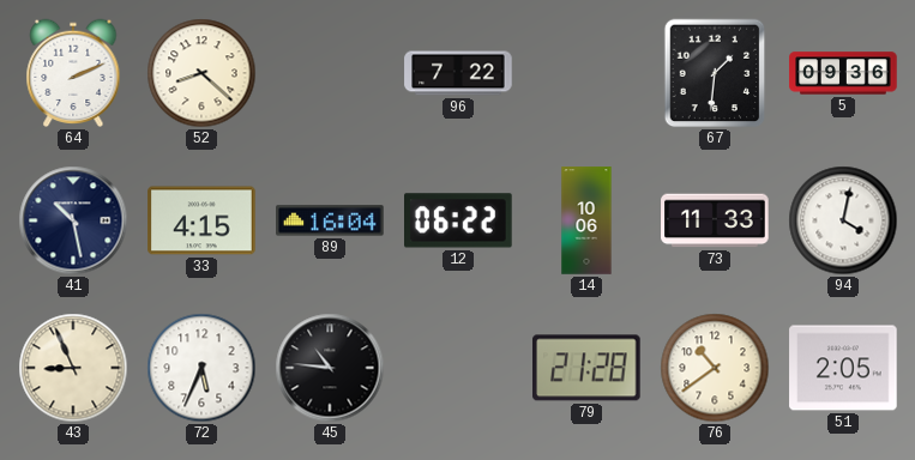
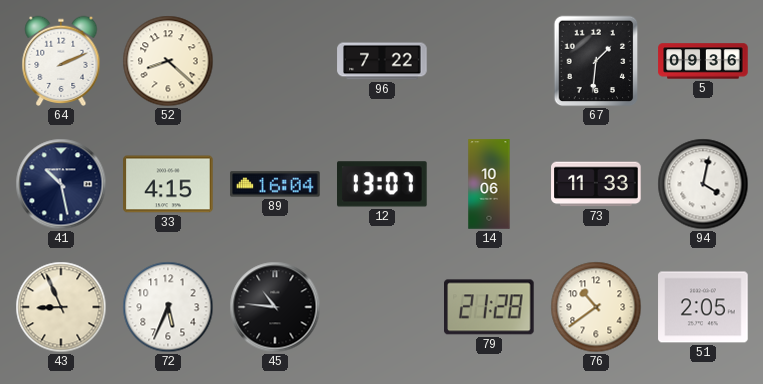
12: 06:22 -> 13:07 (383, 184)
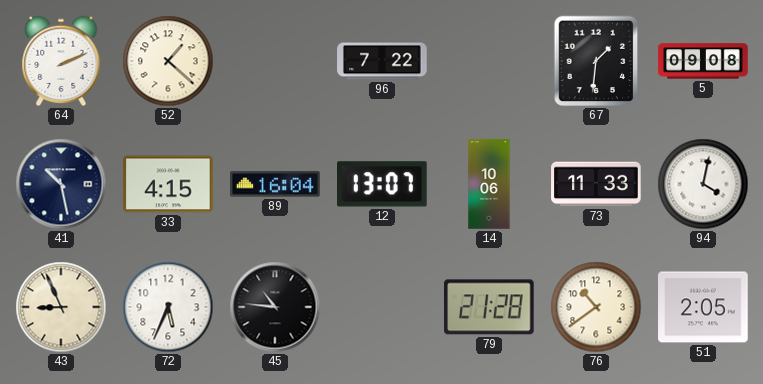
52: 8:22 -> 1:22 (168, 61)
5: 09:36 -> 09:08 (703, 61)
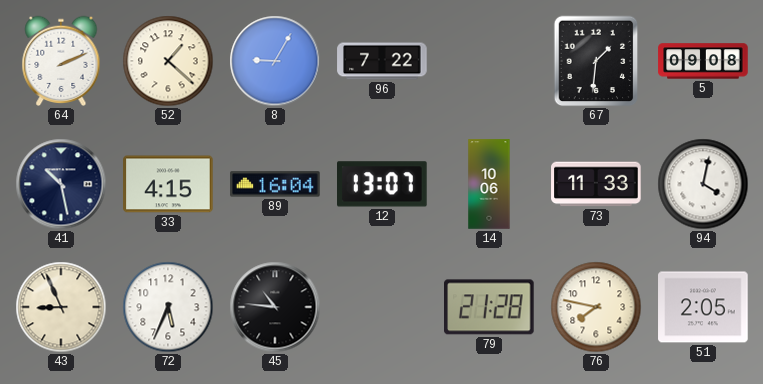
8: none -> 9:05 (275, 61)
76: 10:39 -> 7:47 (596, 307)
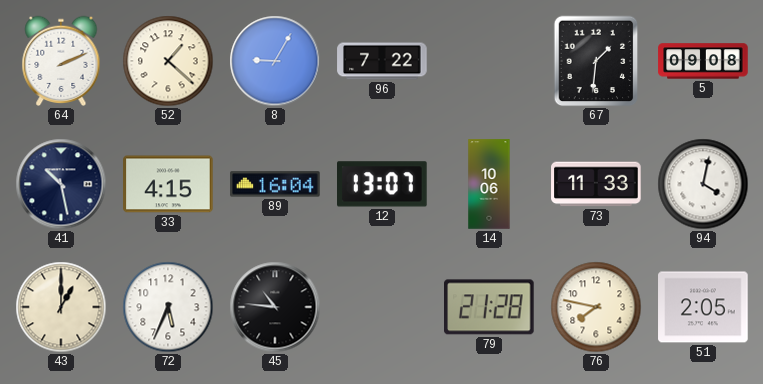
43: 8:56 -> 1:00 (61, 307)
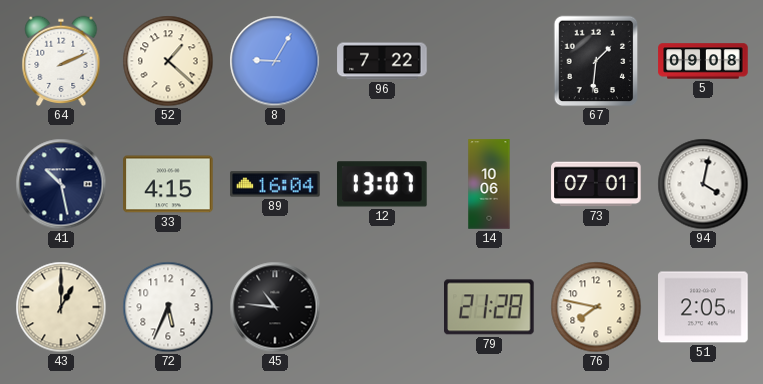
73: 11:33 -> 07:01 (596, 184)
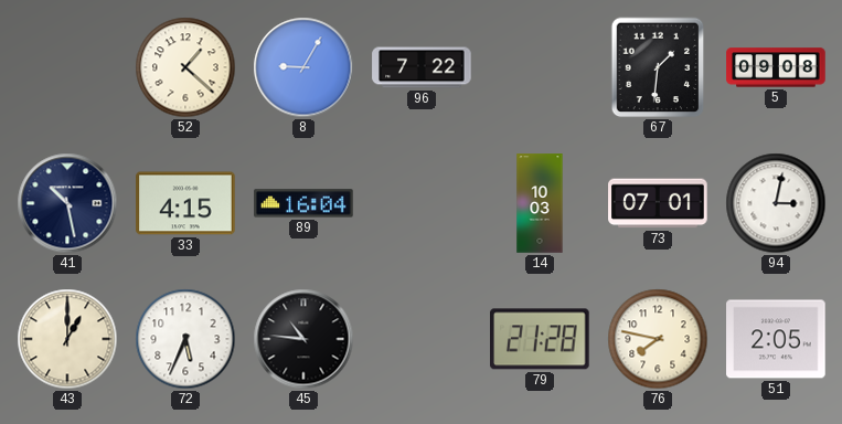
64: 2:11 -> none (61, 61)
12: 13:07 -> none (383, 184)
14: 10:06 -> 10:03 (540, 203)
94: 4:02 -> 3:02 (776, 203)
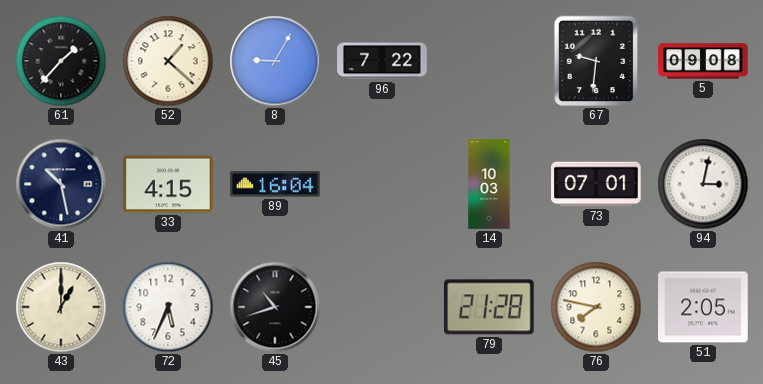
61: none -> 1:37 (61, 61)
67: 1:31 -> 9:31 (596, 61)
45: 10:46 -> 10:42 (275, 307)
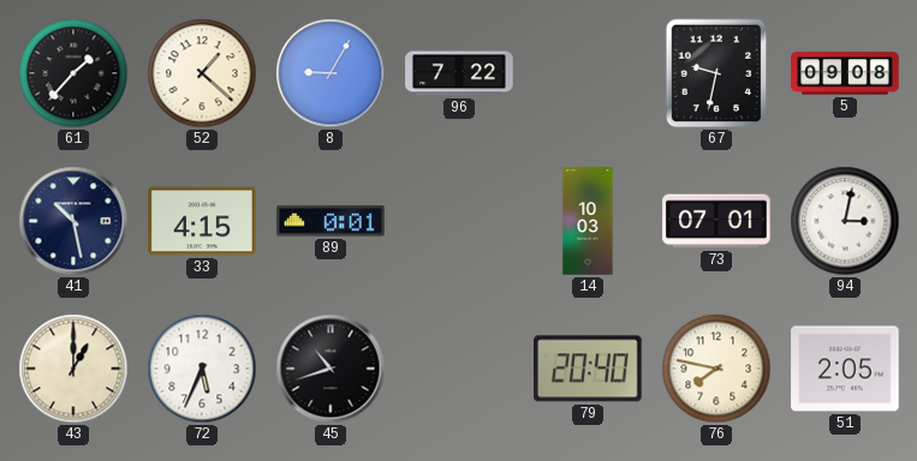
67: 9:31 -> 9:32 (716, 73)
89: 16:04 -> 0:01 (331, 221)
79: 21:28 -> 20:40 (589, 369)
